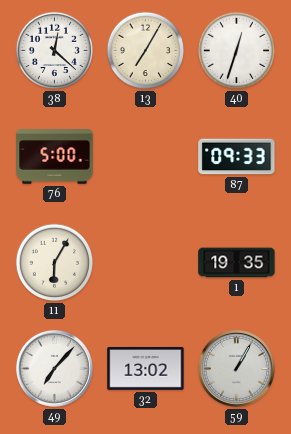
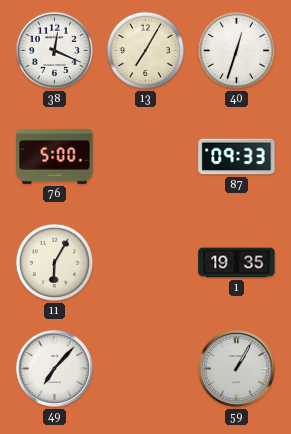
38: 12:22 -> 12:19 (55, 51)
32: 13:02 -> none (146, 368)
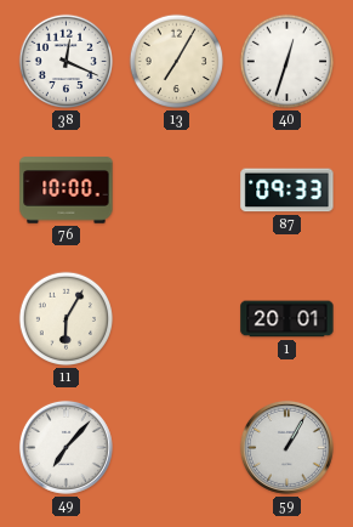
76: 5:00 -> 10:00 (67, 191)
1: 19:35 -> 20:01 (287, 319)
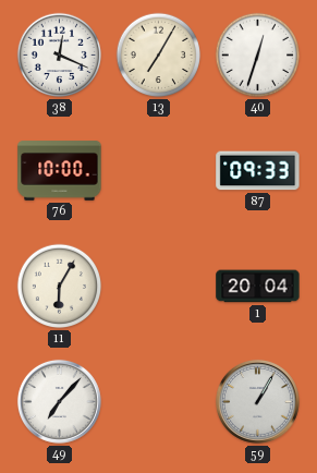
1: 20:01 -> 20:04 (258, 287)
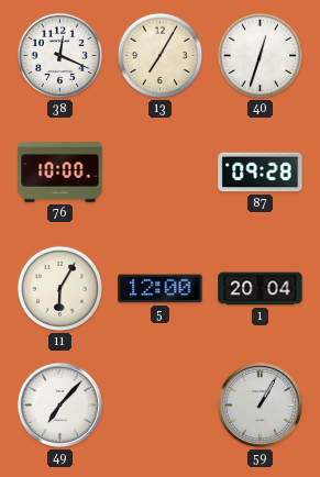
87: 09:33 -> 09:28 (261, 173)
5: none -> 12:00 (161, 289)
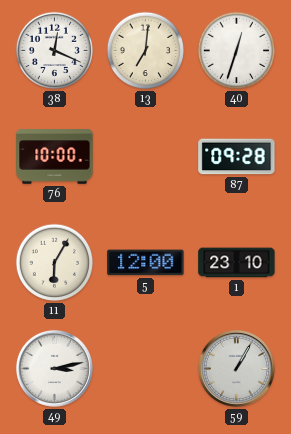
13: 7:05 -> 7:01 (146, 51)
1: 20:04 -> 23:10 (237, 263)
49: 7:07 -> 3:13 (54, 368)
